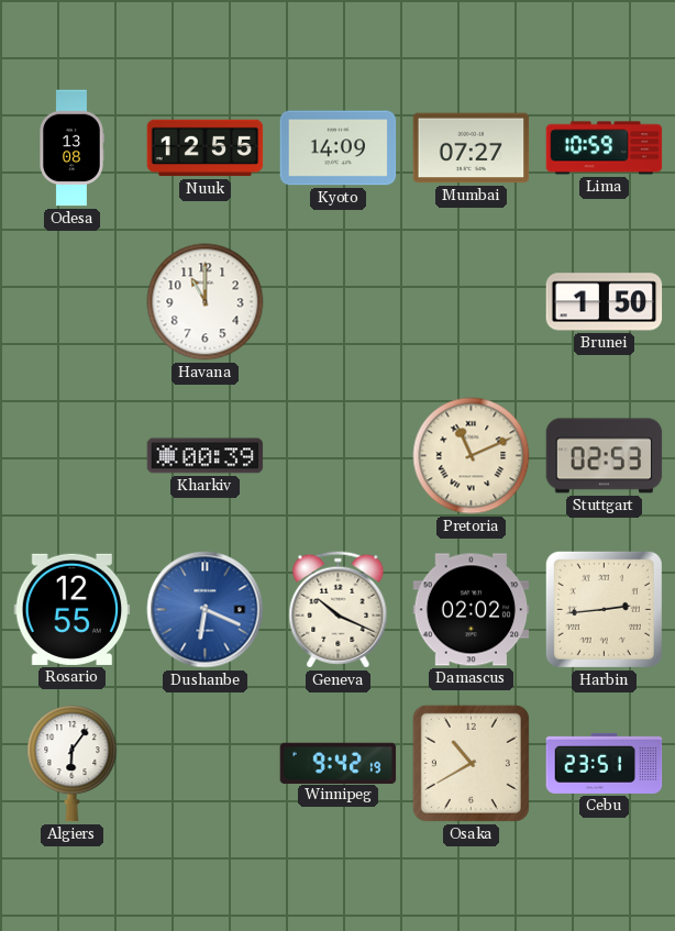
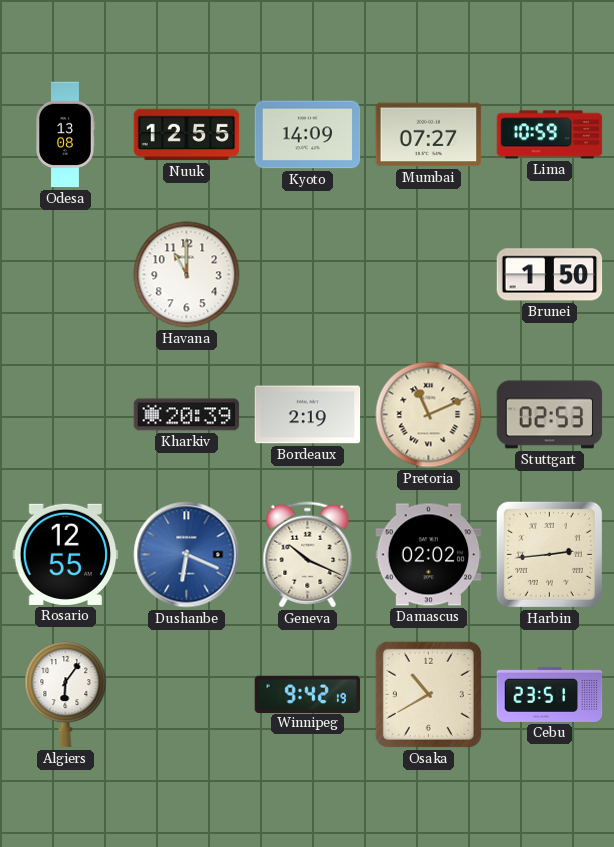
Kharkiv: 00:39 -> 20:39 (187, 415)
Bordeaux: none -> 2:19 (308, 415)
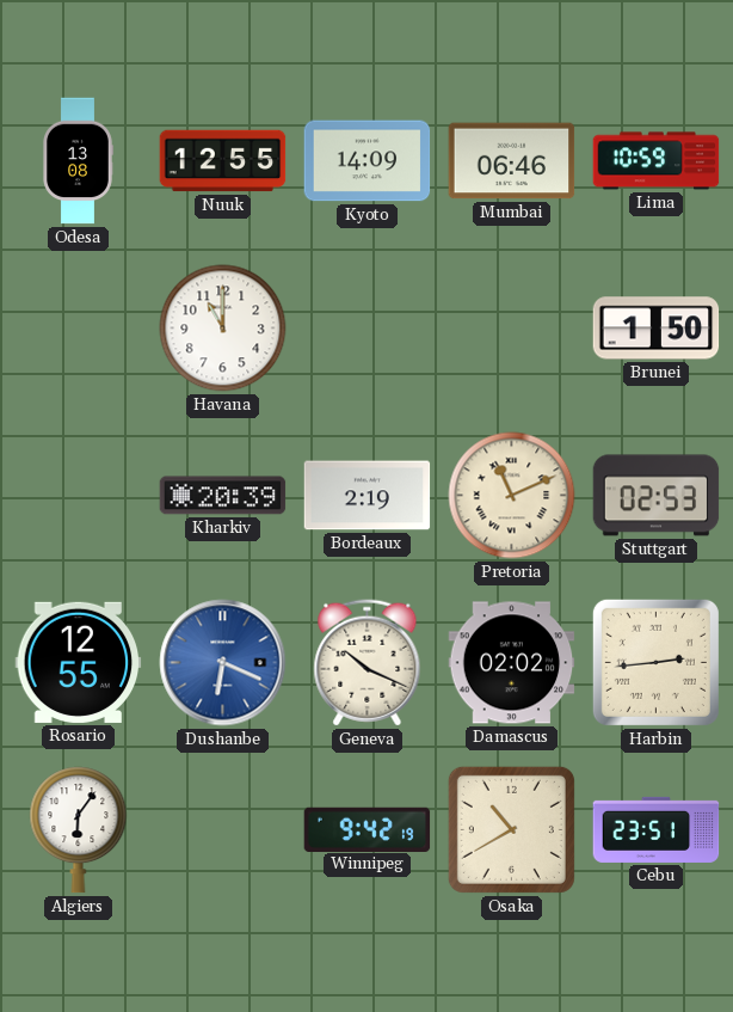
Mumbai: 07:27 -> 06:46 (512, 161)
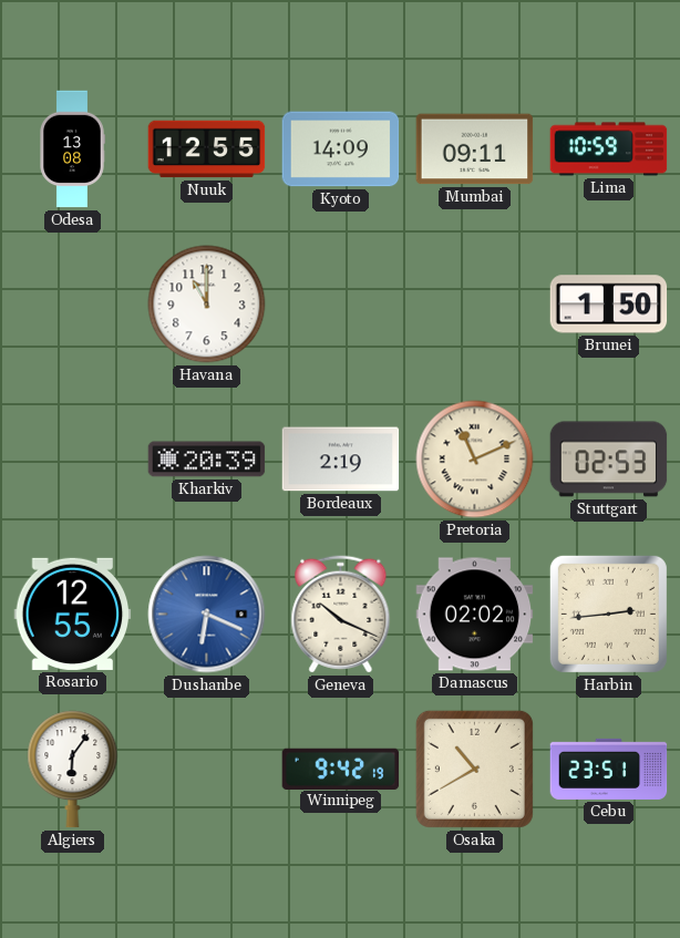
Mumbai: 06:46 -> 09:11 (475, 150)
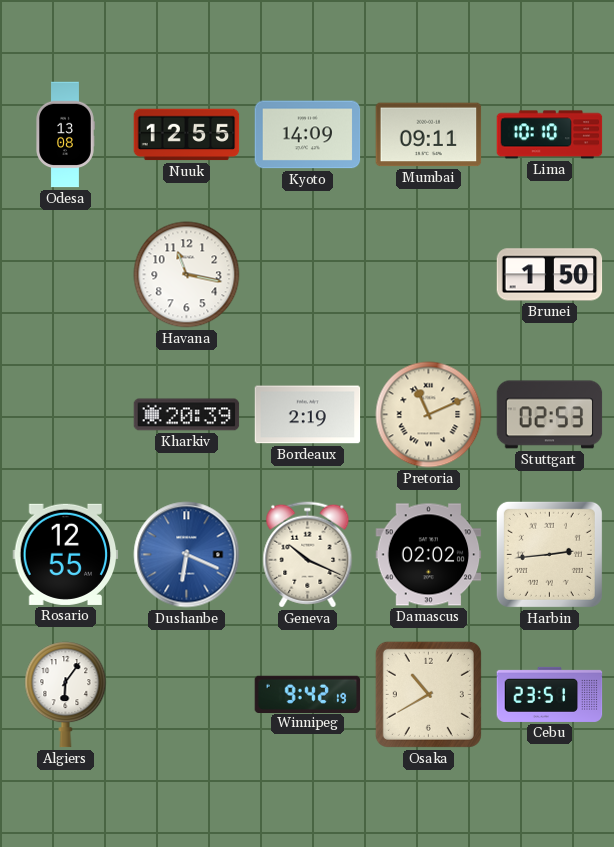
Lima: 10:59 -> 10:10 (550, 135)
Havana: 11:00 -> 11:17 (187, 275)
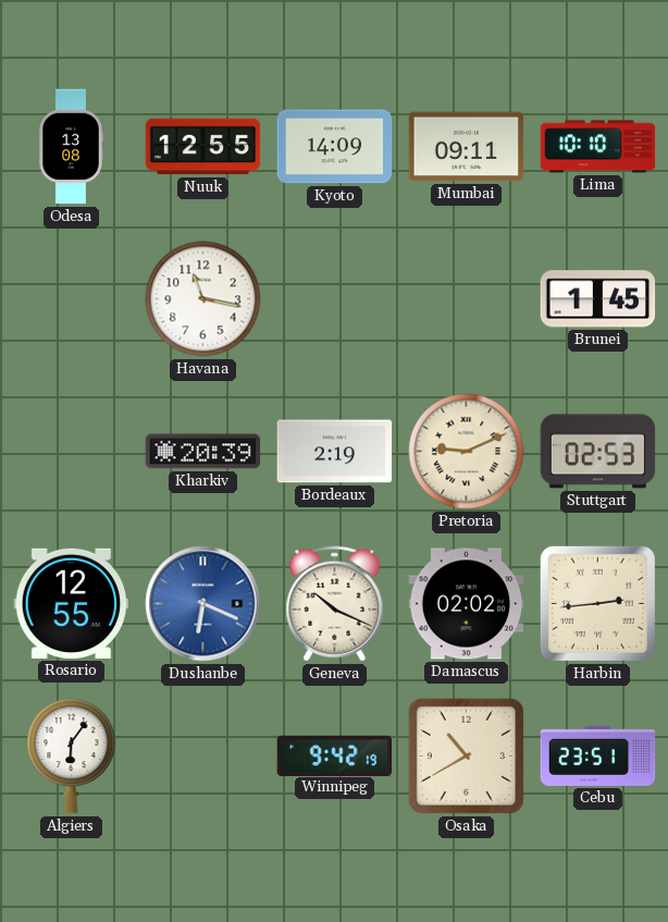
Brunei: 1:50 -> 1:45 (598, 299)
Pretoria: 11:11 -> 9:11 (467, 452)
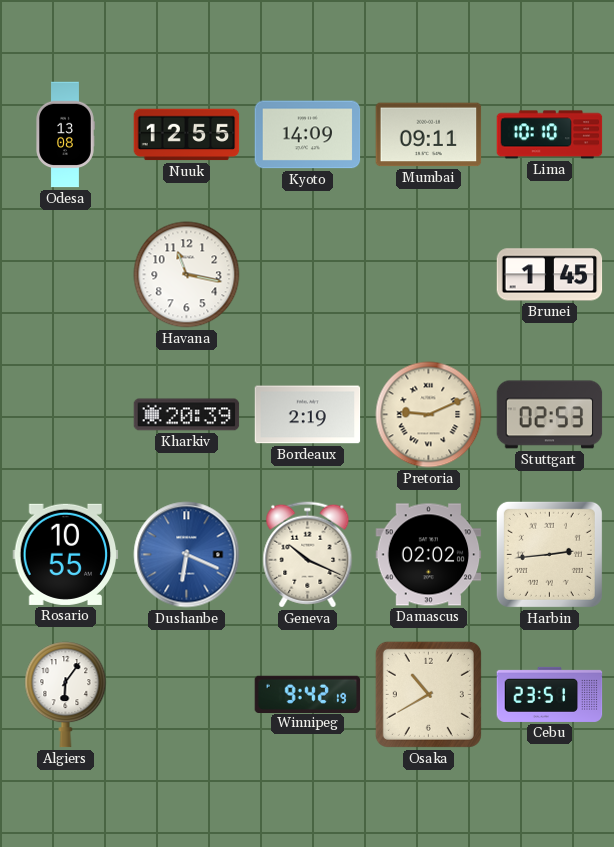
Rosario: 12:55 -> 10:55 (66, 554)
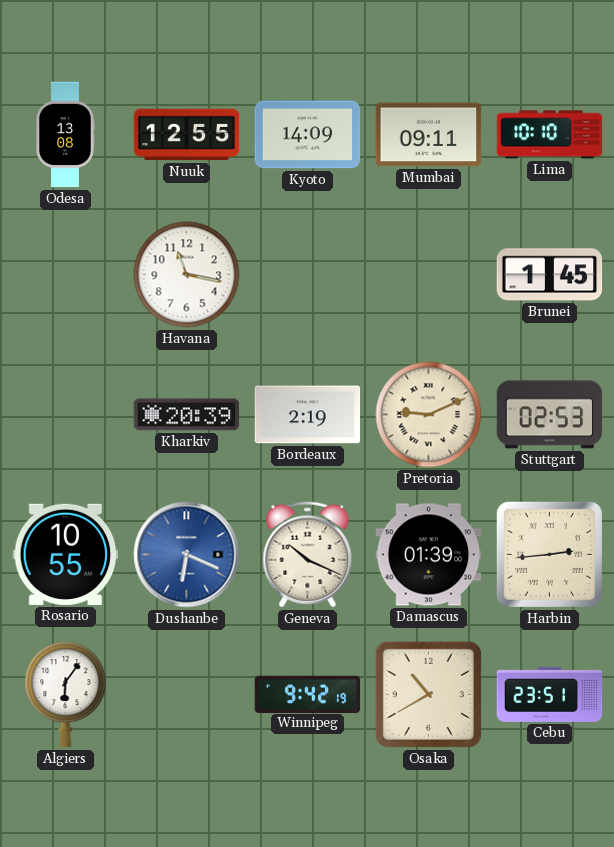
Damascus: 02:02 -> 01:39 (429, 555)
